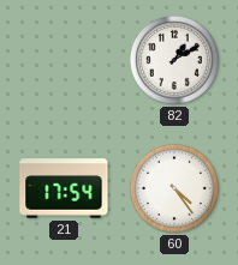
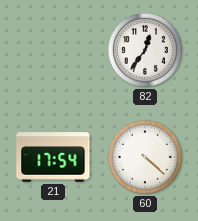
82: 1:10 -> 12:36 (145, 50)
60: 4:24 -> 4:22 (145, 157)
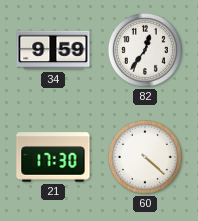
34: none -> 9:59 (53, 50)
21: 17:54 -> 17:30 (53, 157)
